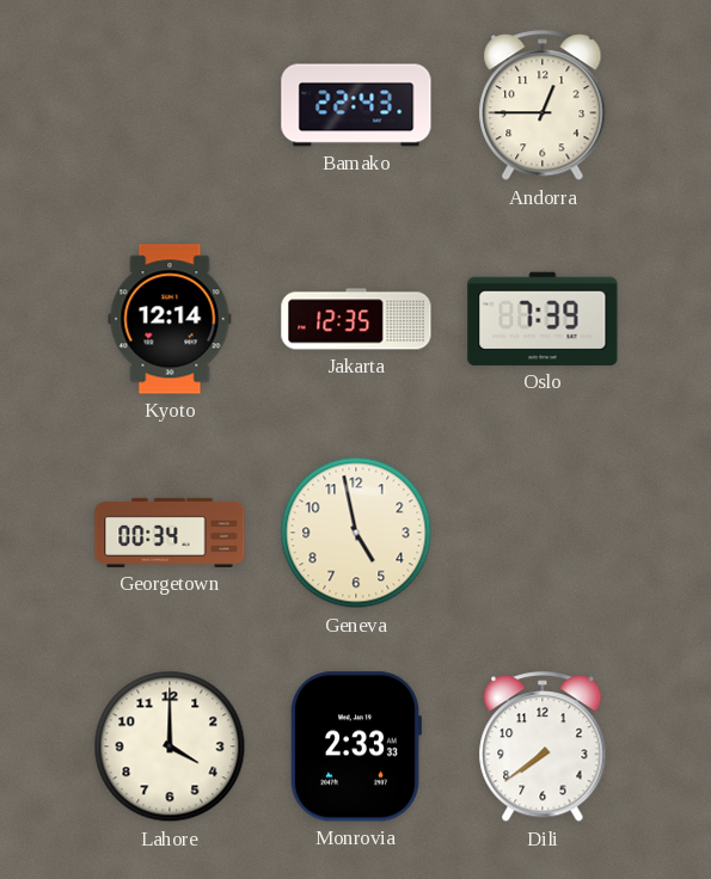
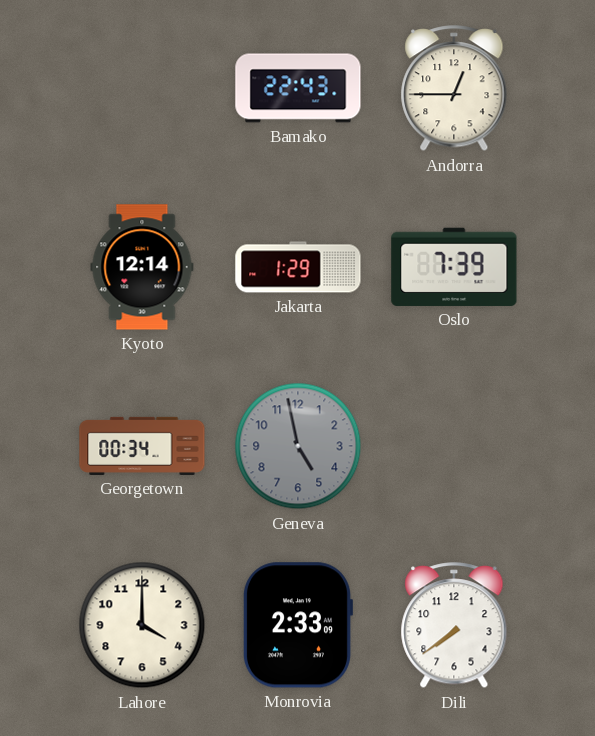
Jakarta: 12:35 -> 1:29 (298, 267)
Geneva dial: cream -> grey (298, 446)
Monrovia: 2:33:33 -> 2:33:09 (297, 625)
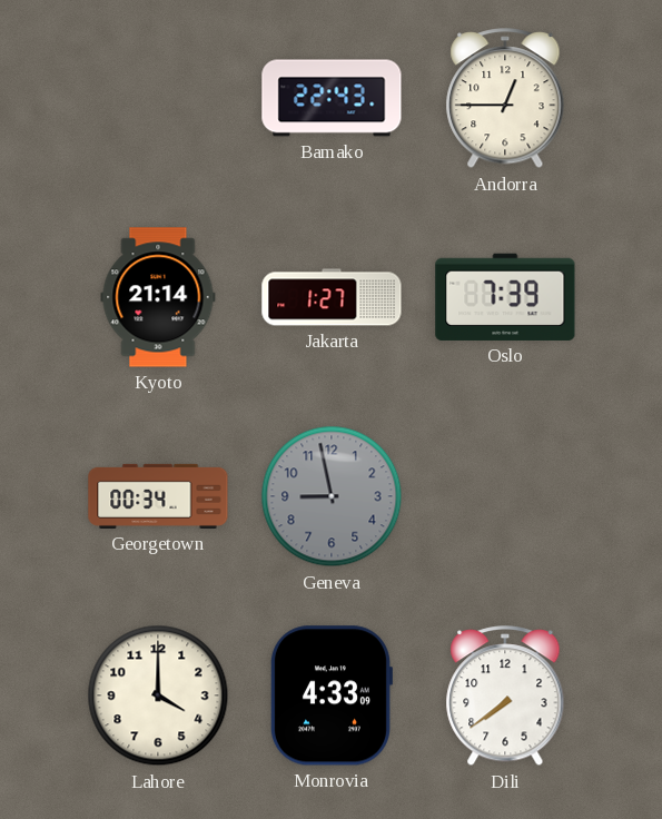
Kyoto: 12:14 -> 21:14 (158, 297)
Jakarta: 1:29 -> 1:27 (332, 297)
Geneva: 4:58 -> 8:58 (332, 496)
Monrovia: 2:33 -> 4:33 (330, 695)
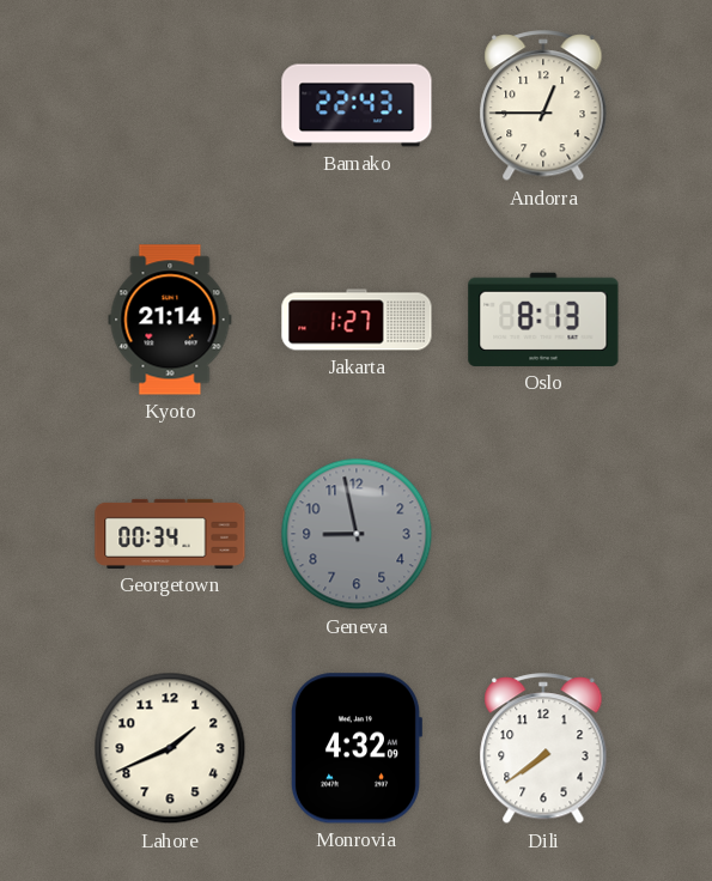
Oslo: 7:39 -> 8:13 (543, 320)
Lahore: 4:00 -> 1:41 (170, 748)
Monrovia: 4:33 -> 4:32 (355, 748)
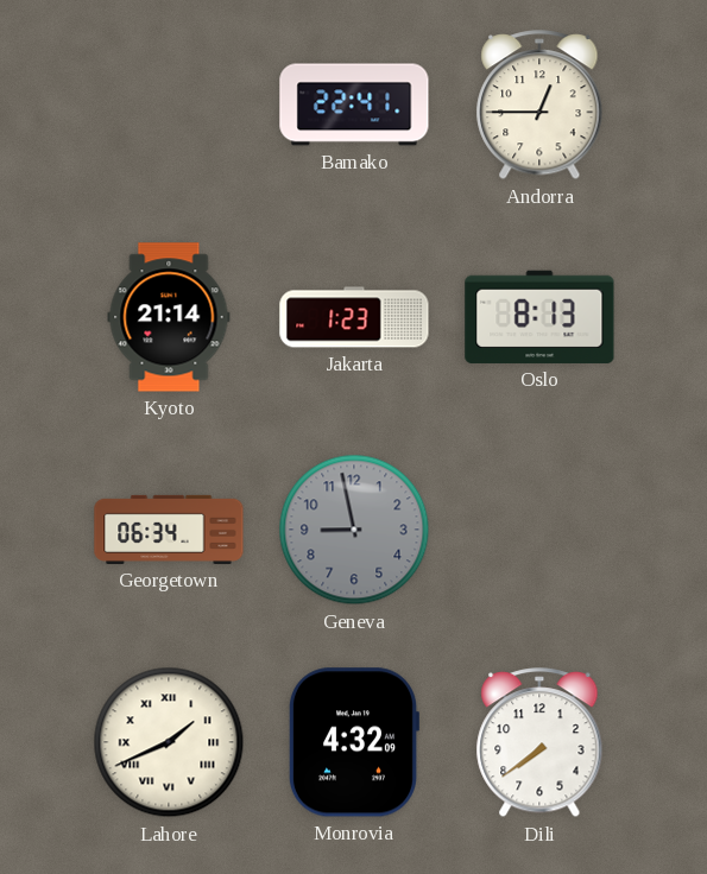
Bamako: 22:43 -> 22:41 (354, 104)
Jakarta: 1:27 -> 1:23 (354, 317)
Georgetown: 00:34 -> 06:34 (169, 530)
Lahore numerals: Arabic -> Roman (169, 742)
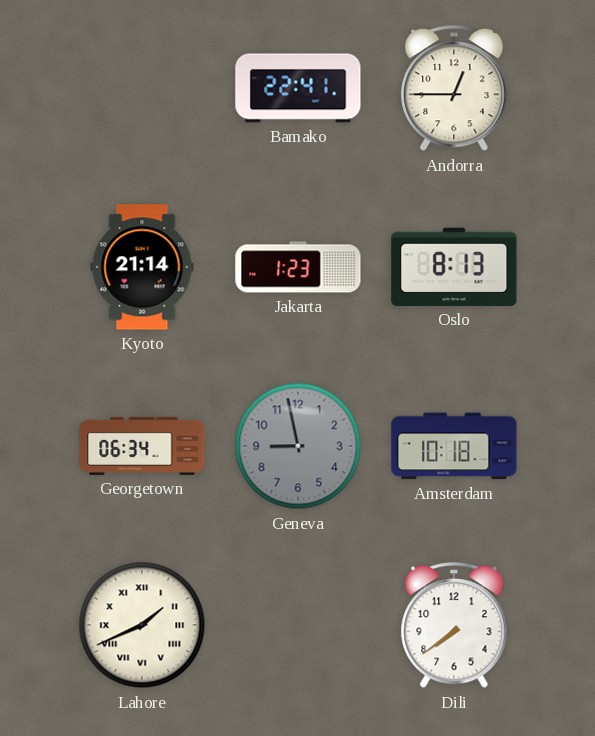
Amsterdam: none -> 10:18 (454, 446)
Monrovia: 4:32 -> none (353, 742)
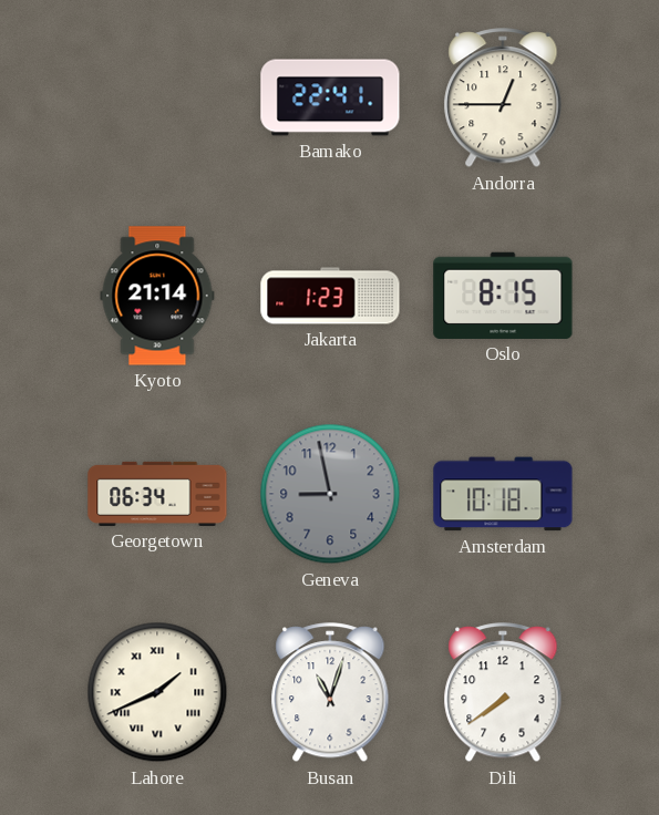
Oslo: 8:13 -> 8:15 (503, 296)
Busan: none -> 11:03 (330, 693)
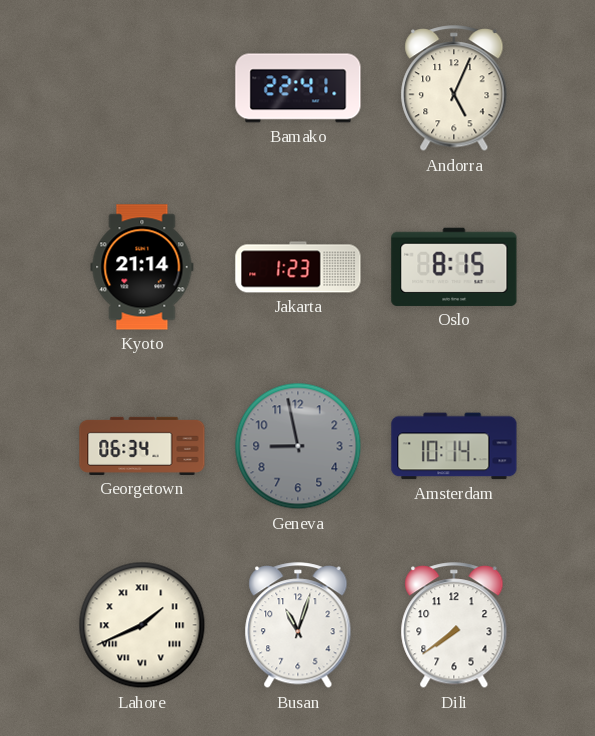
Andorra: 12:45 -> 5:04 (454, 89)
Amsterdam: 10:18 -> 10:14 (454, 446)
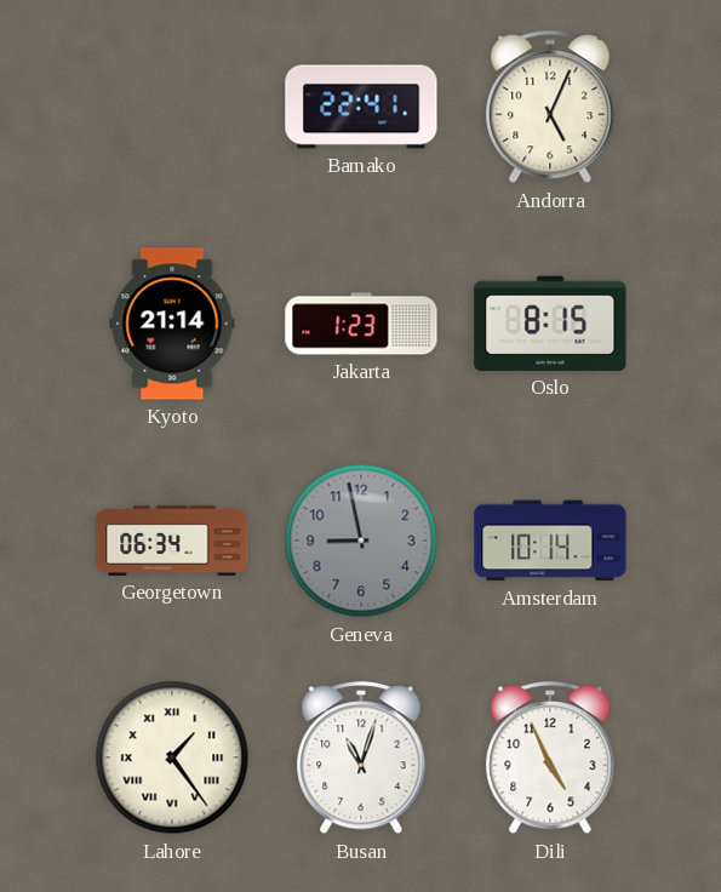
Lahore: 1:41 -> 1:24 (172, 757)
Dili: 7:39 -> 4:56 (550, 759)
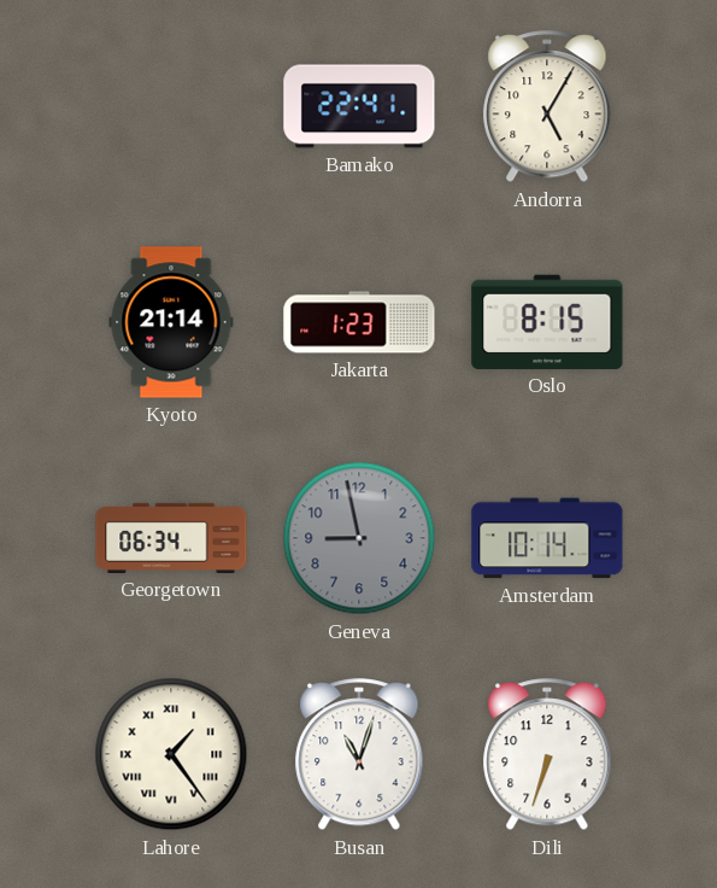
Andorra: 5:04 -> 5:05 (547, 107)
Dili: 4:56 -> 6:33 (547, 755)
